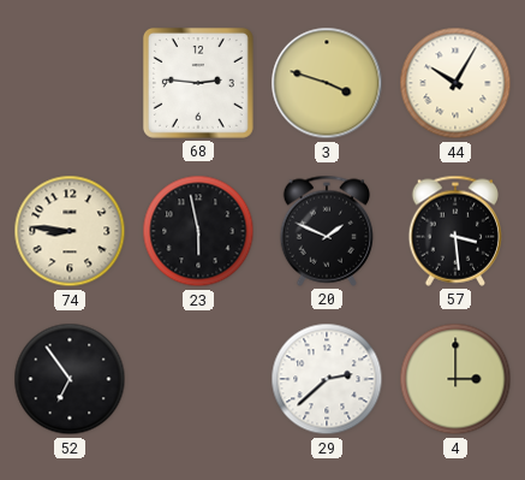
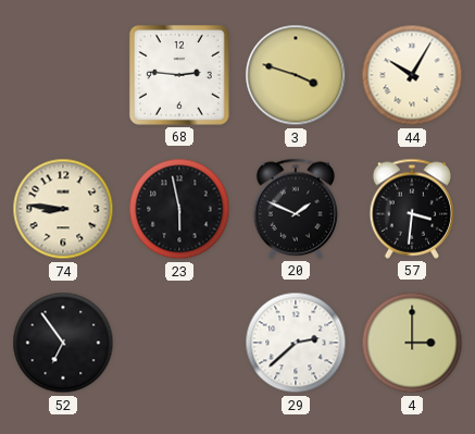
57: 3:29 -> 3:31 (412, 209)
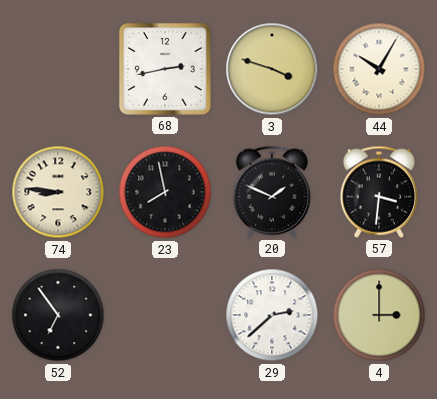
68: 2:46 -> 2:43 (165, 69)
23: 5:58 -> 7:58 (165, 192)
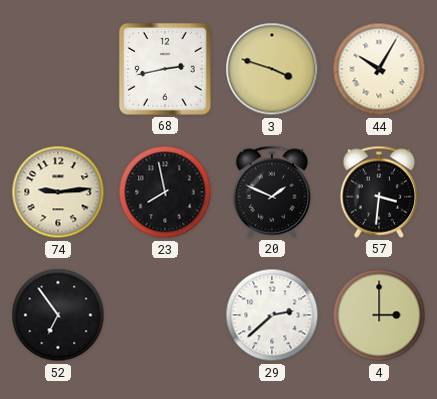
74: 8:46 -> 9:14 (58, 192)
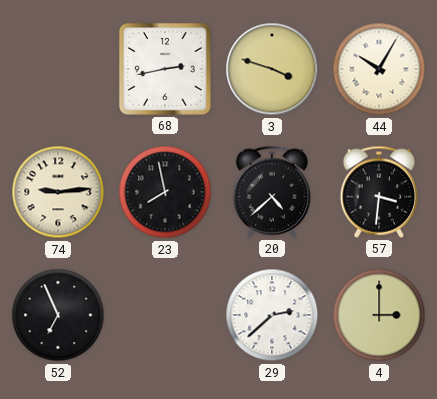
20: 1:49 -> 4:38 (272, 192)
52: 6:54 -> 6:56 (58, 315)
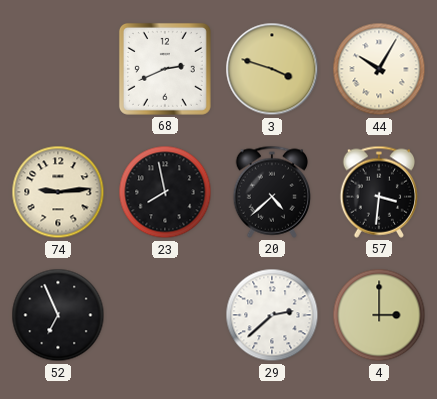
68: 2:43 -> 2:41 (165, 69)
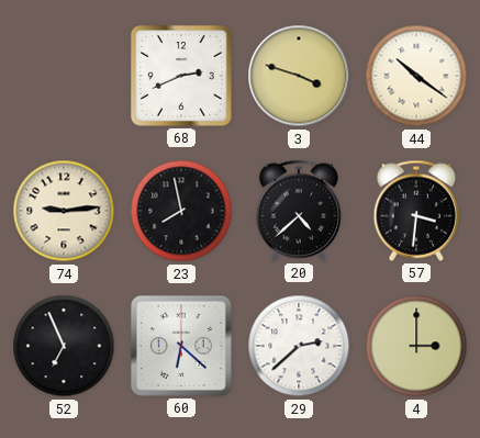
44: 10:05 -> 10:21 (416, 76)
60: none -> 6:22 (181, 346)
